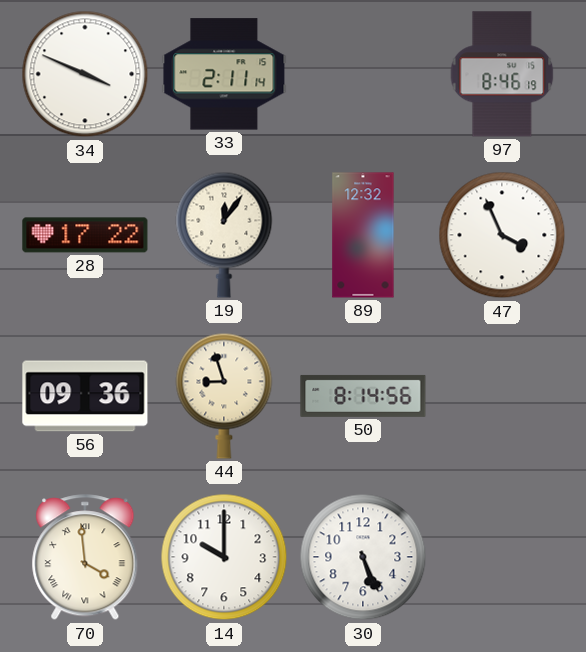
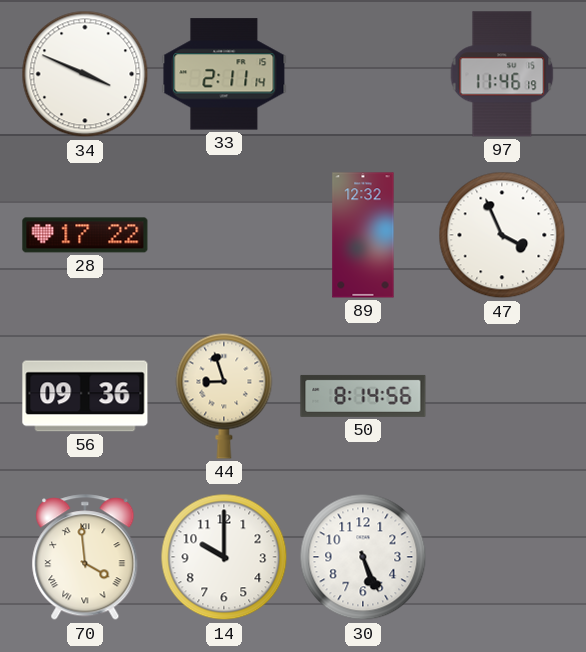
97: 8:46 -> 11:46 (502, 74)
19: 12:06 -> none (224, 235)
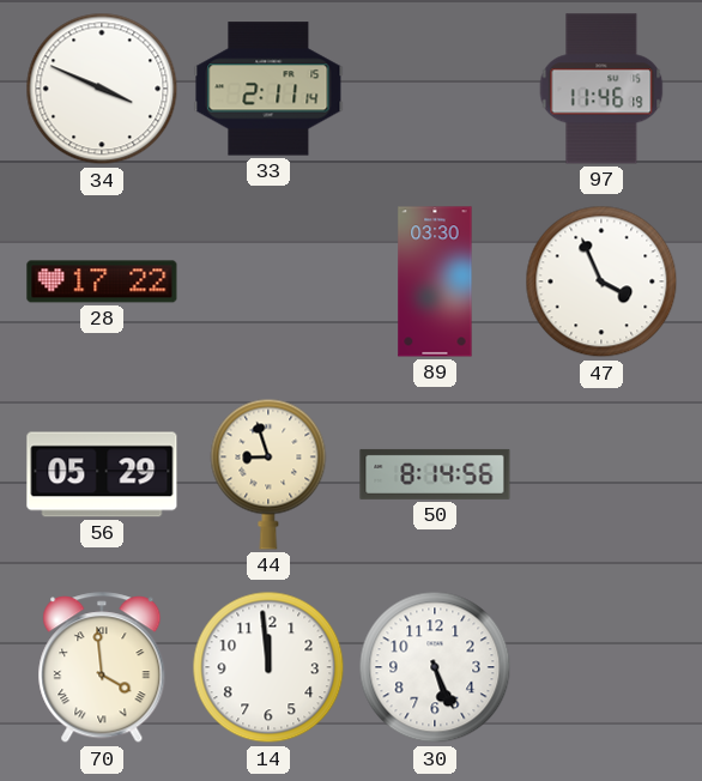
89: 12:32 -> 03:30 (435, 281)
56: 09:36 -> 05:29 (102, 474)
14: 10:00 -> 11:59 (268, 667)
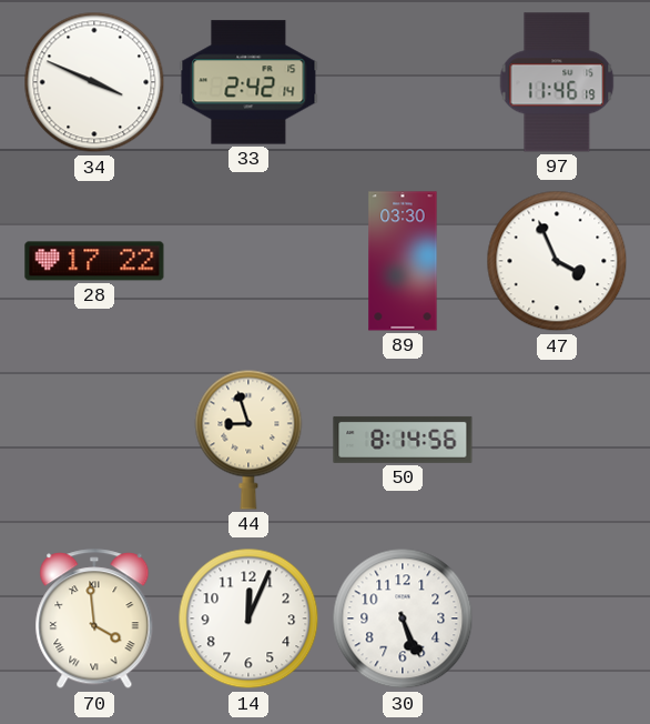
33: 2:11 -> 2:42 (248, 82)
56: 05:29 -> none (102, 474)
14: 11:59 -> 12:04 (248, 619)
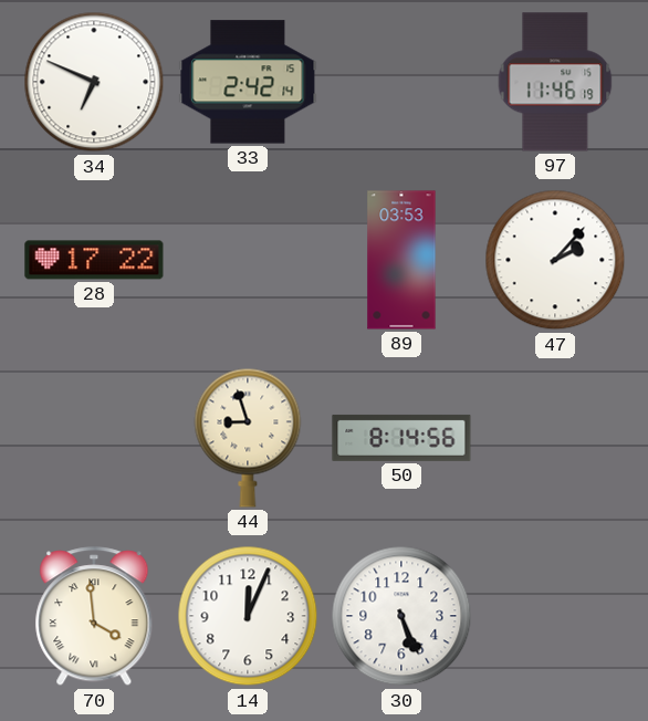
34: 3:49 -> 6:49 (94, 82)
89: 03:30 -> 03:53 (401, 260)
47: 3:56 -> 2:07 (555, 260)
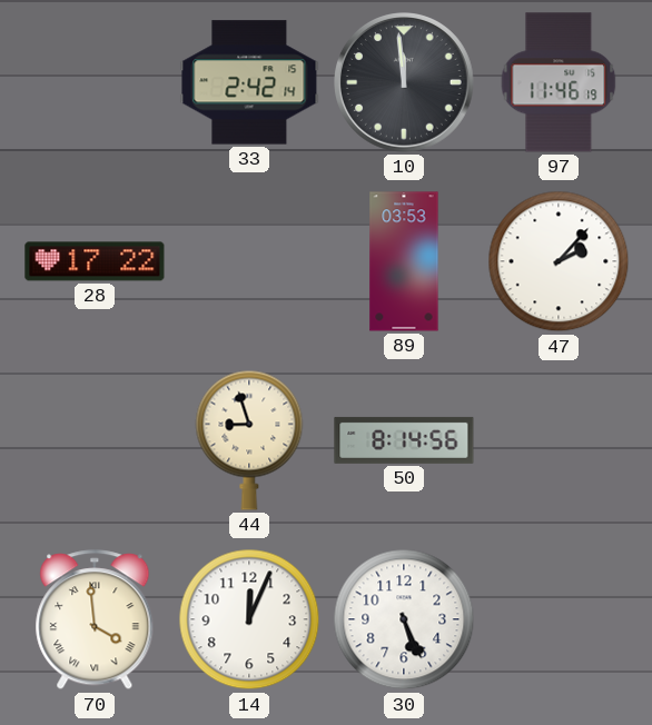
34: 6:49 -> none (94, 82)
10: none -> 11:59 (405, 83)
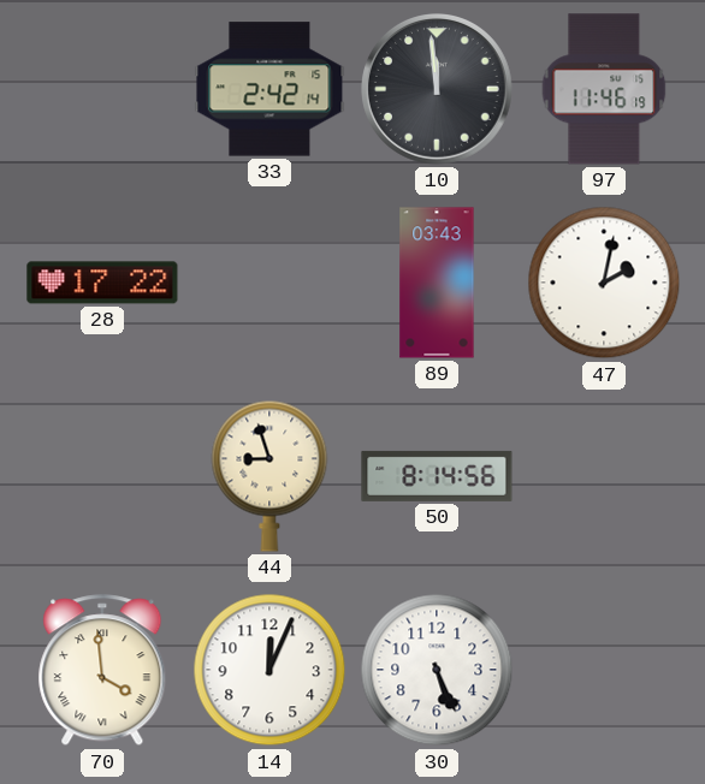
89: 03:53 -> 03:43 (437, 283)
47: 2:07 -> 2:02 (604, 283)
